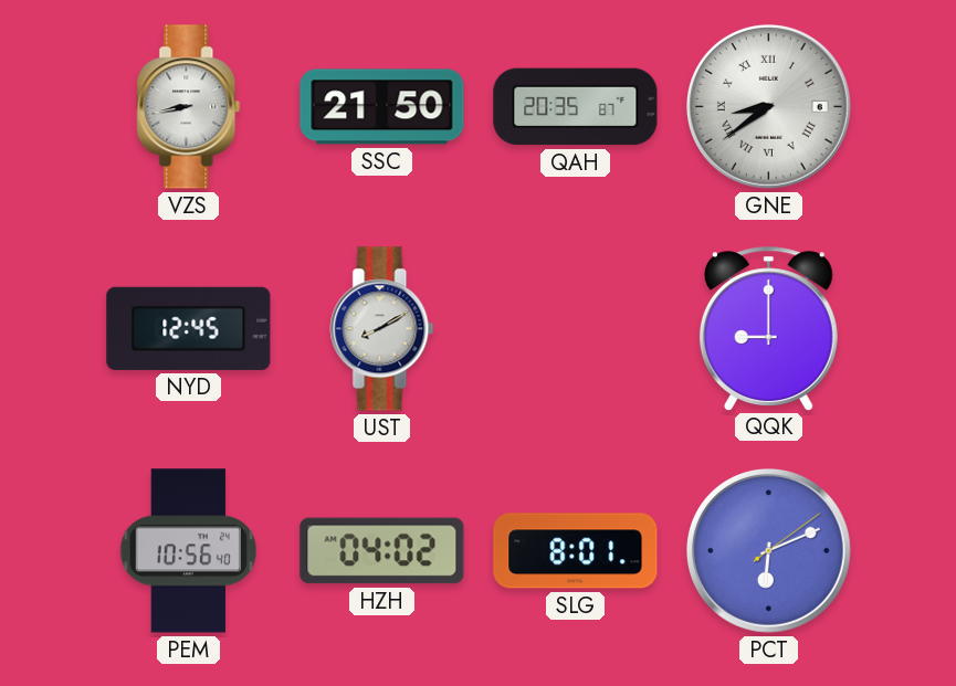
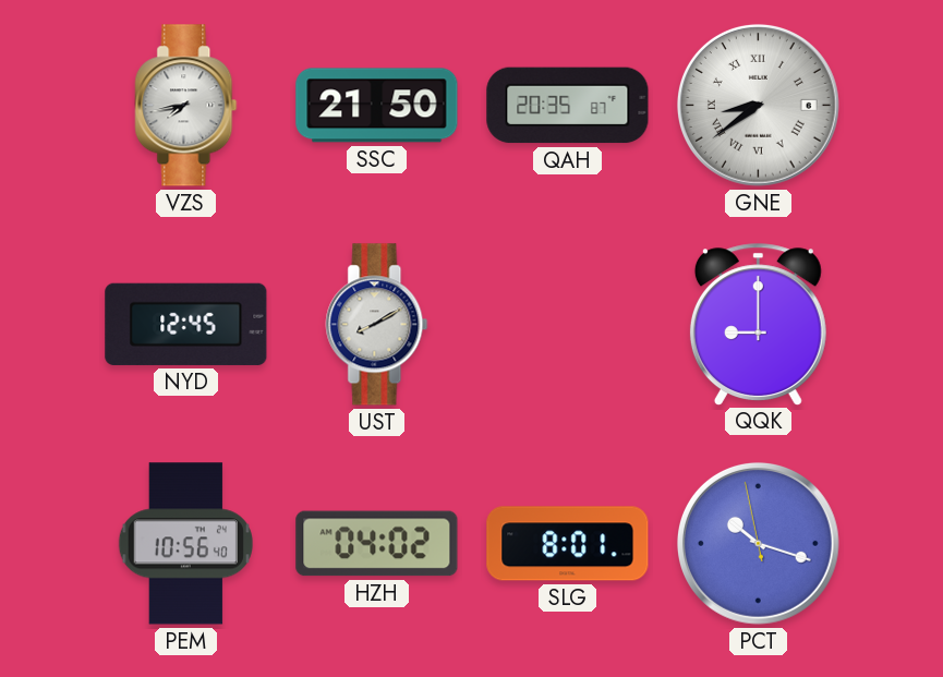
VZS: 8:43 -> 7:43 (186, 106)
PCT: 6:11 -> 10:17 (758, 543)
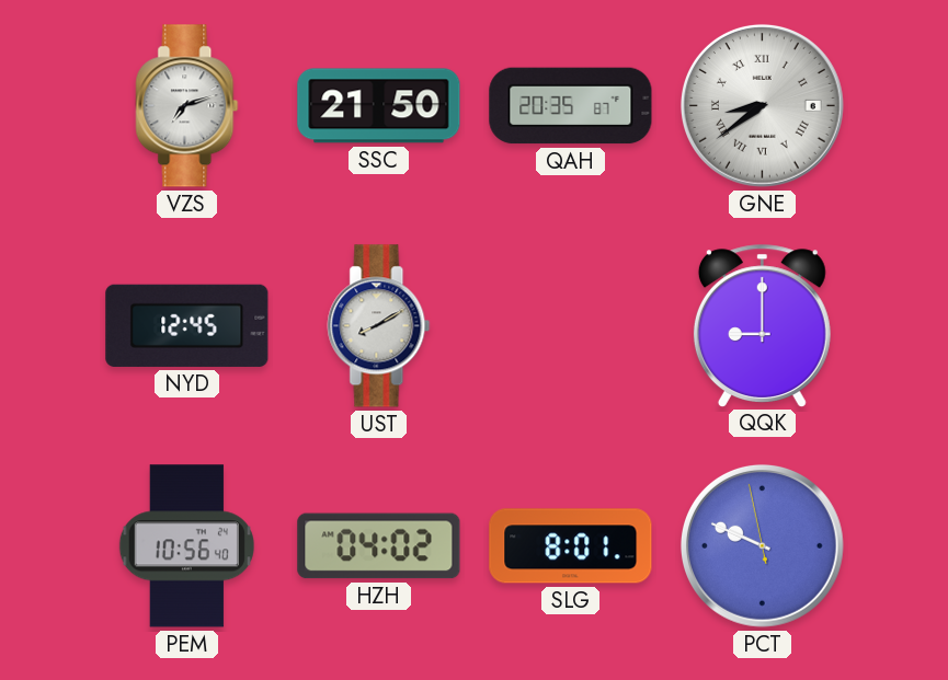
VZS: 7:43 -> 7:12 (187, 106)
PCT: 10:17 -> 9:48 (762, 545)
